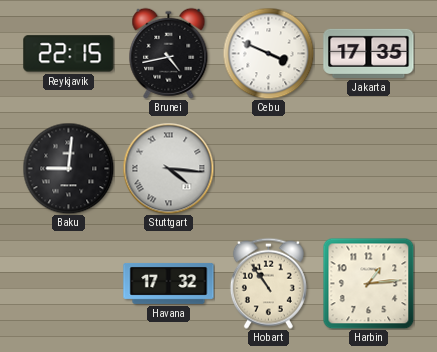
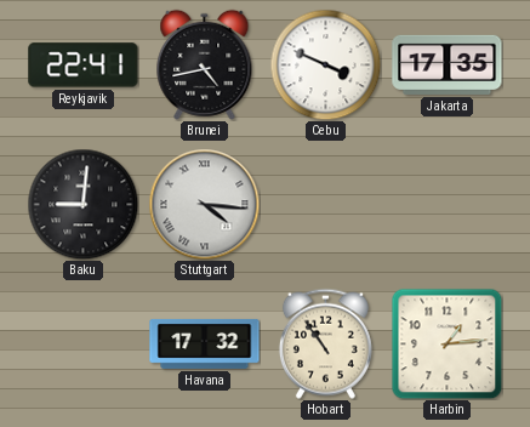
Reykjavik: 22:15 -> 22:41 (84, 66)
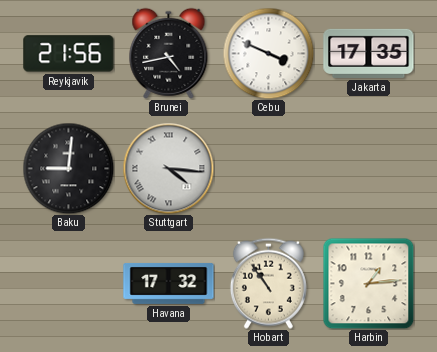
Reykjavik: 22:41 -> 21:56 (69, 54)
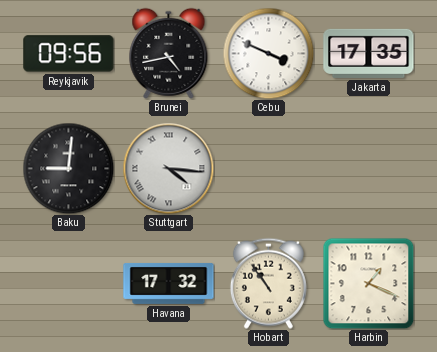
Reykjavik: 21:56 -> 09:56 (69, 54)
Harbin: 1:14 -> 1:19 (368, 283)
